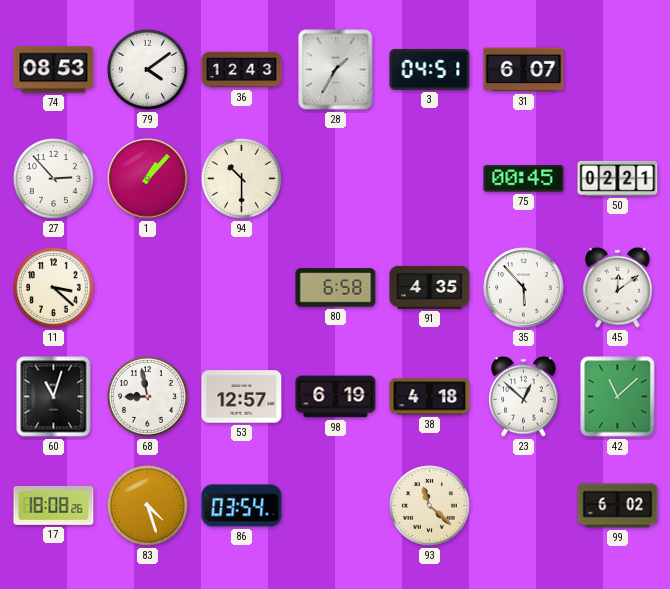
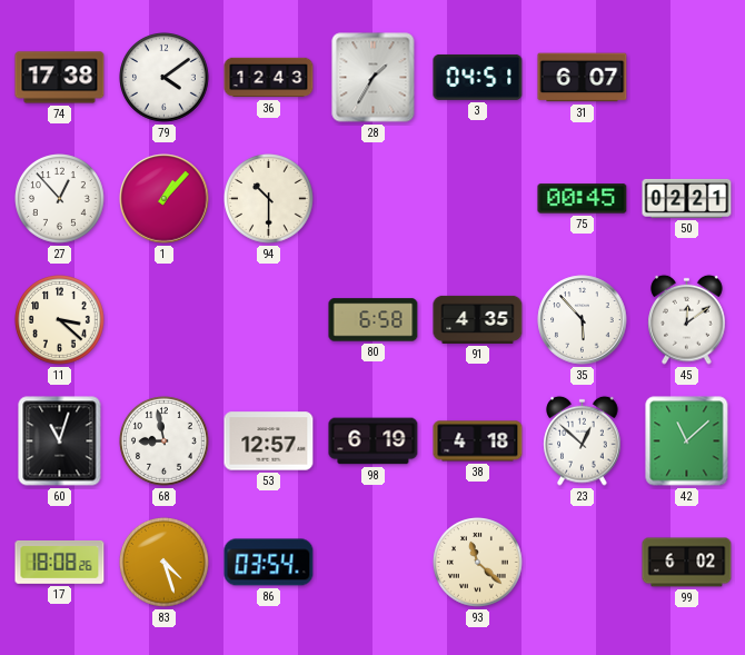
74: 08:53 -> 17:38 (60, 78)
27: 2:53 -> 12:53 (60, 199)
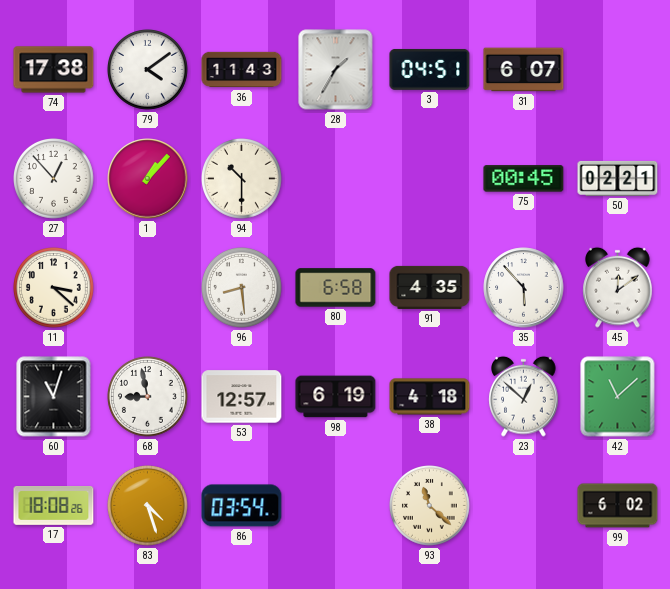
36: 12:43 -> 11:43 (242, 70)
96: none -> 8:29 (242, 288)
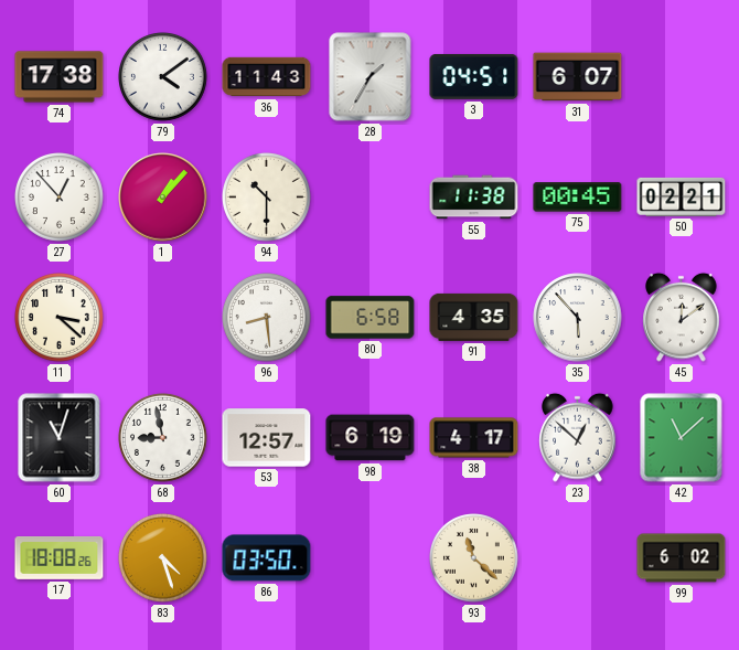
55: none -> 11:38 (474, 198)
38: 4:18 -> 4:17 (474, 438)
86: 03:54 -> 03:50 (267, 558)
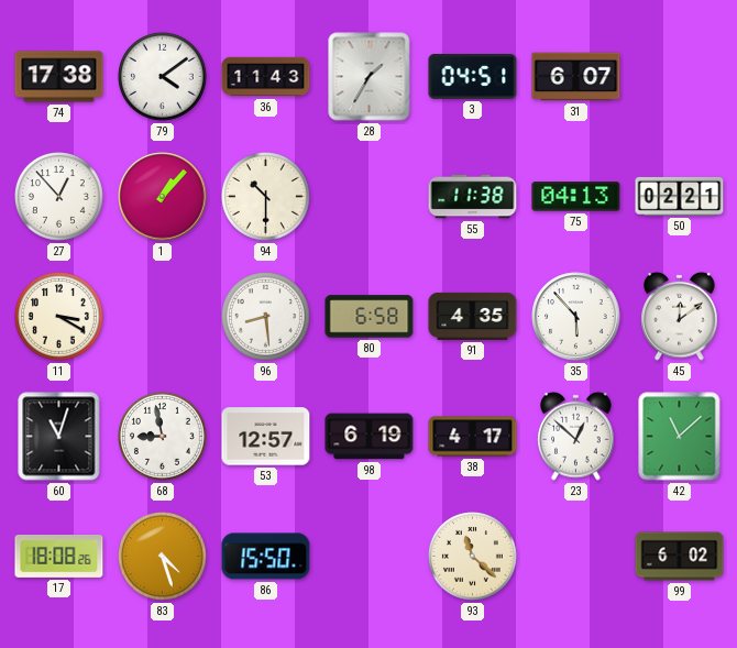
75: 00:45 -> 04:13 (576, 197)
11: 3:22 -> 3:20 (59, 317)
86: 03:50 -> 15:50 (266, 557)
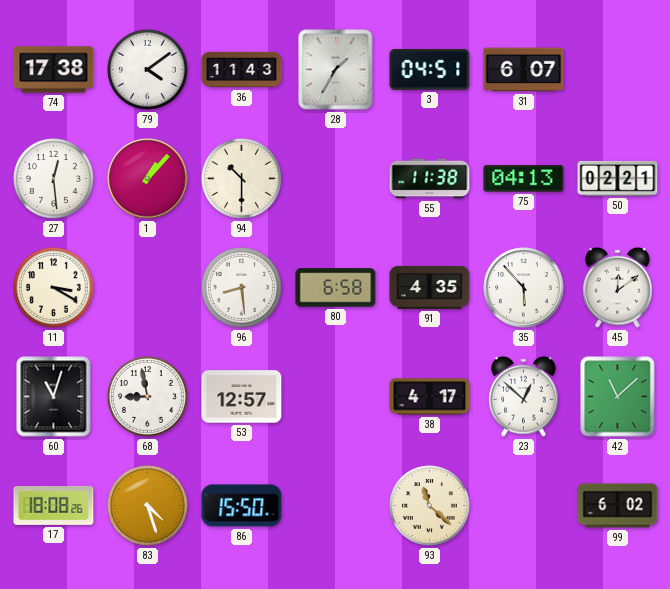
27: 12:53 -> 12:29 (54, 179)
98: 6:19 -> none (370, 437)
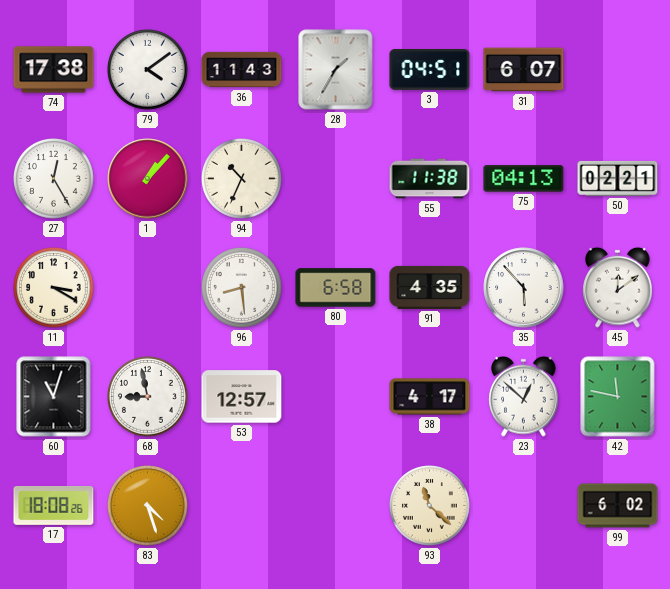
27: 12:29 -> 12:25 (54, 179)
94: 10:30 -> 10:34 (242, 179)
42: 11:08 -> 11:47 (618, 397)
86: 15:50 -> none (242, 506)
